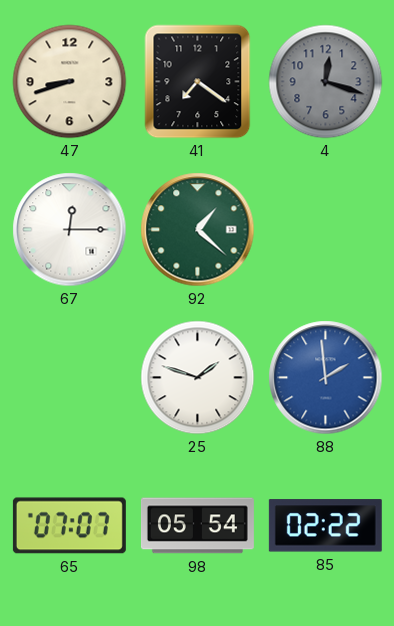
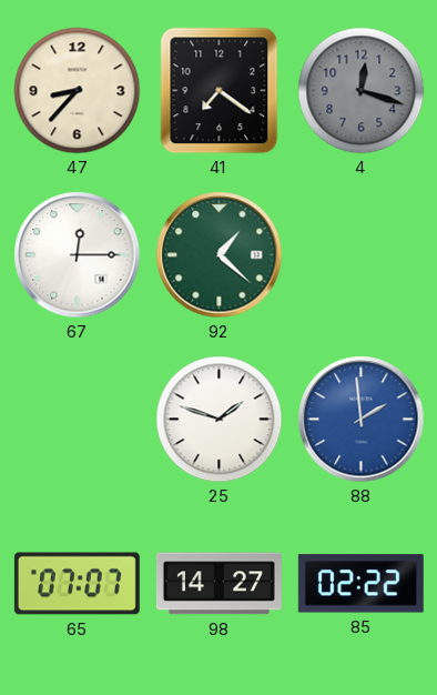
47: 8:42 -> 8:37 (78, 91)
98: 05:54 -> 14:27 (218, 584)
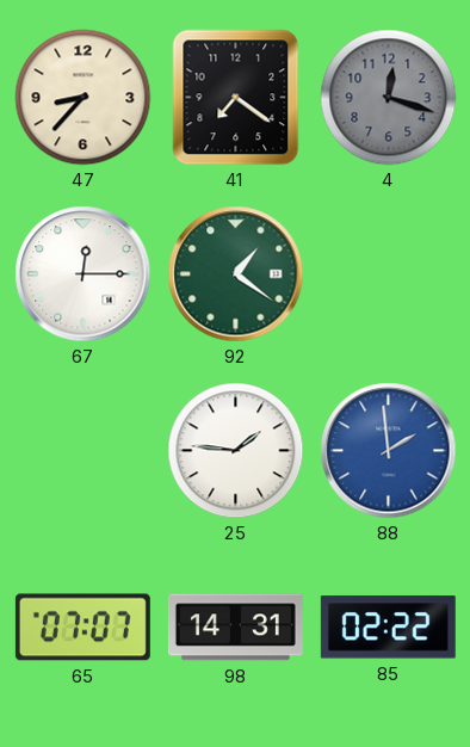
92: 1:22 -> 1:21 (236, 274)
25: 1:48 -> 1:46 (236, 451)
98: 14:27 -> 14:31 (235, 628)
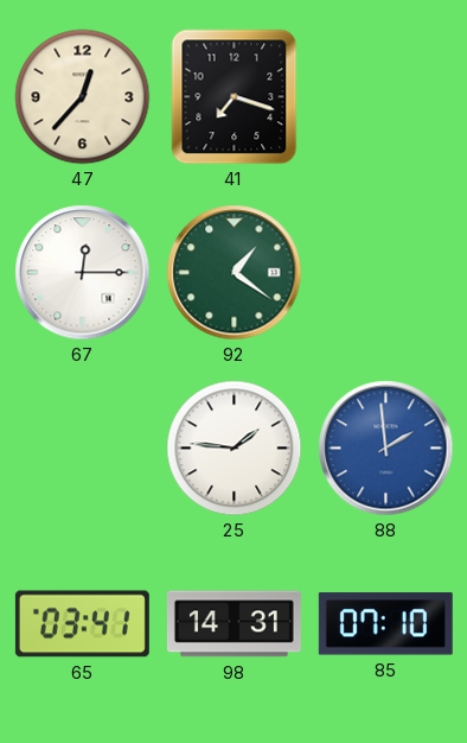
47: 8:37 -> 12:37 (83, 97)
41: 7:21 -> 7:18 (235, 97)
4: 12:18 -> none (389, 98)
65: 07:07 -> 03:41 (82, 624)
85: 02:22 -> 07:10 (385, 624)
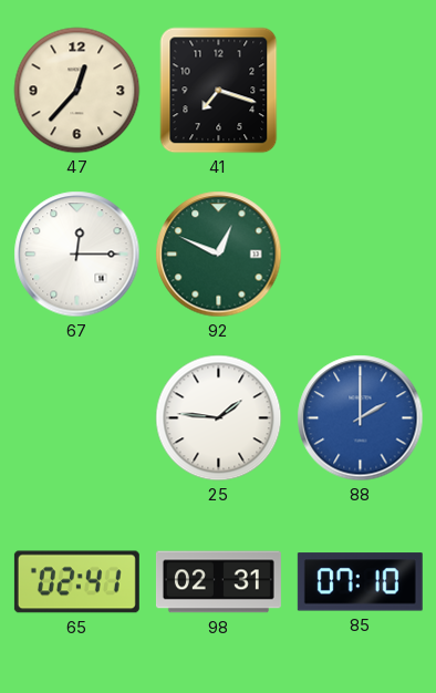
92: 1:21 -> 12:49 (219, 255)
88: 1:59 -> 2:00 (361, 418)
65: 03:41 -> 02:41 (76, 582)
98: 14:31 -> 02:31 (218, 582)
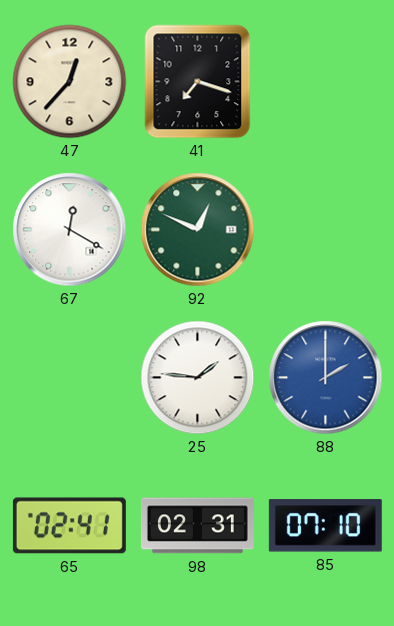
67: 12:15 -> 12:20 (70, 230)
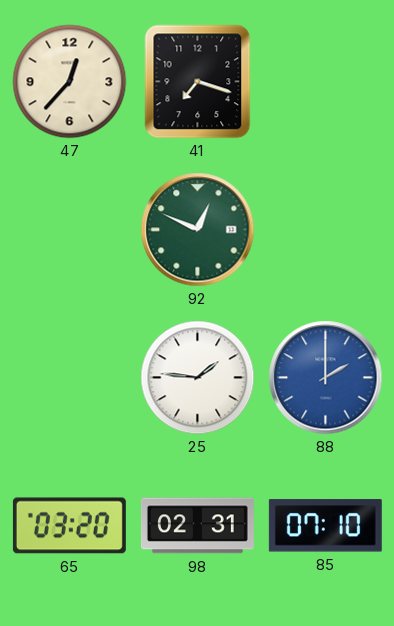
67: 12:20 -> none (70, 230)
65: 02:41 -> 03:20 (69, 526)
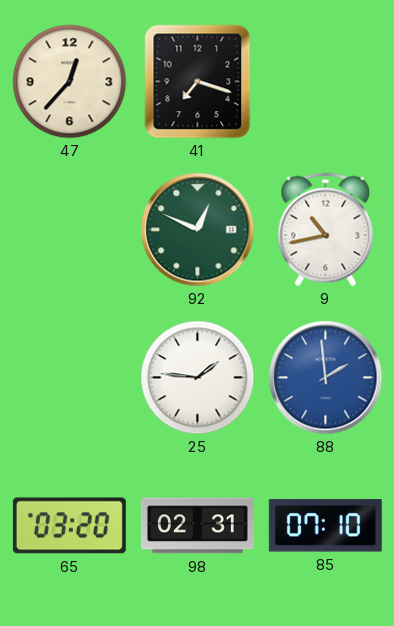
9: none -> 10:43 (326, 230)
88: 2:00 -> 1:59 (326, 378)
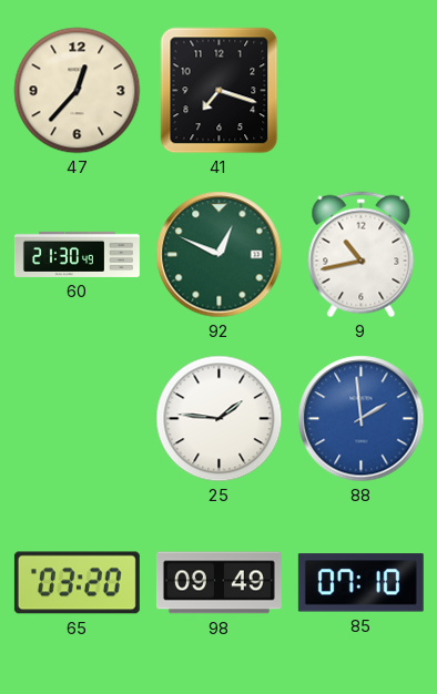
60: none -> 21:30 (77, 254)
98: 02:31 -> 09:49 (218, 583)
